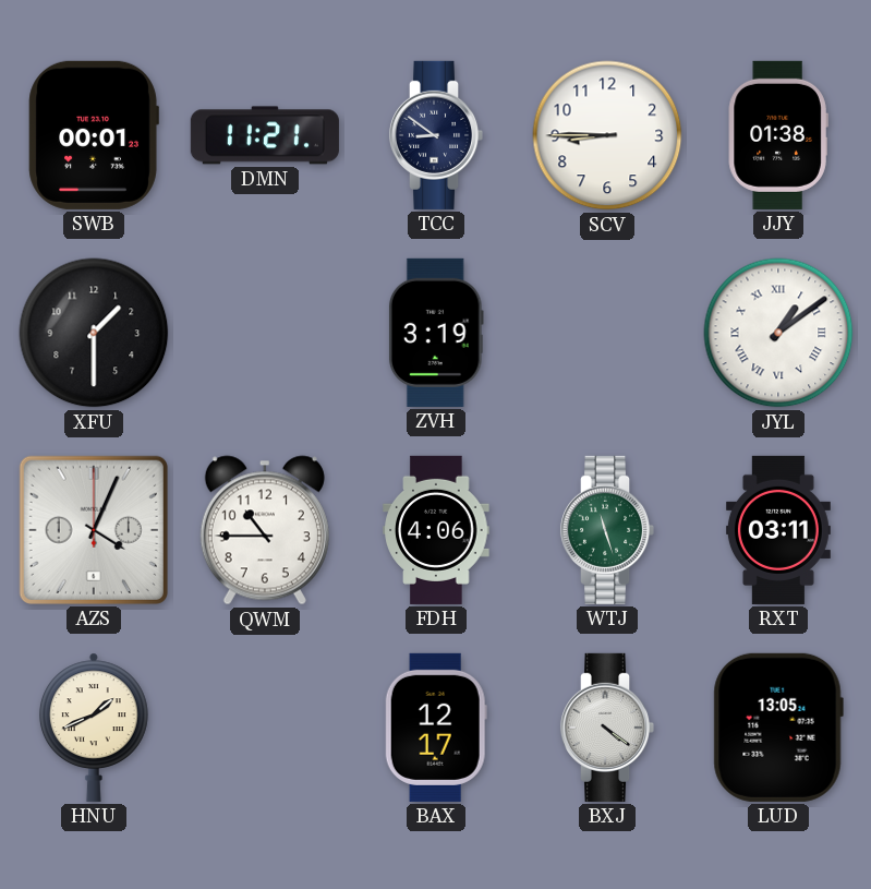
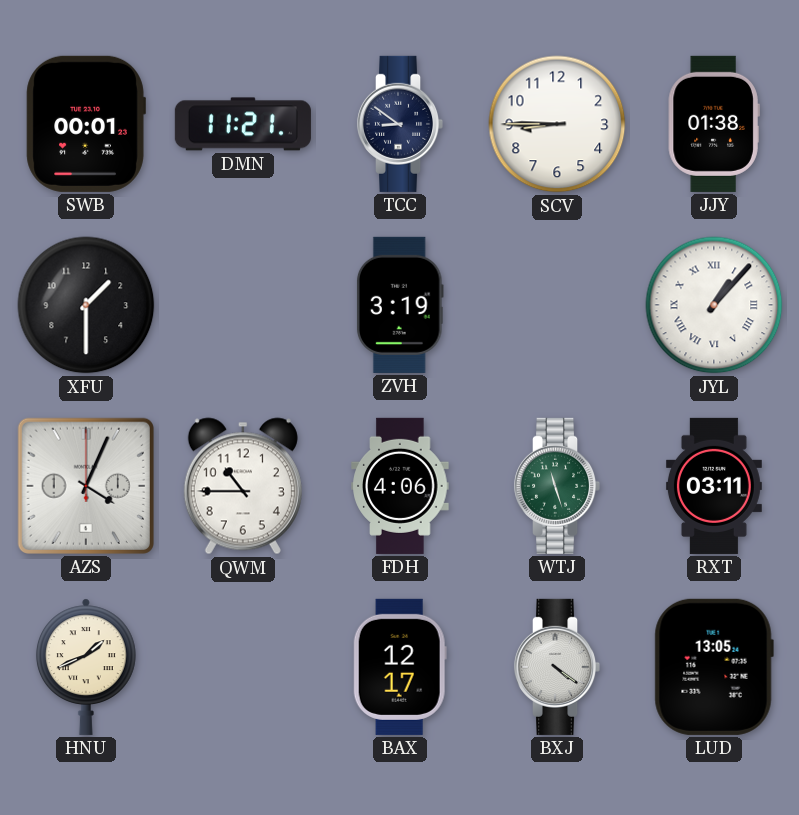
JYL: 1:09 -> 1:07 (714, 305)
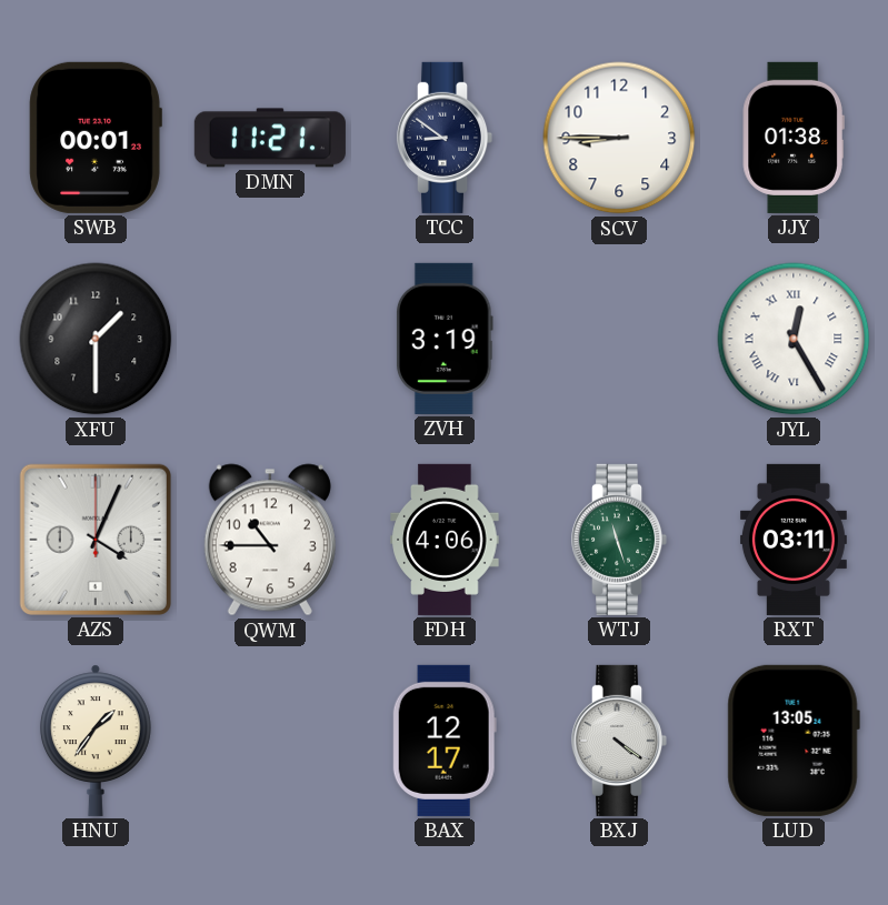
JYL: 1:07 -> 12:25 (794, 339)
HNU: 1:41 -> 1:36 (96, 741)
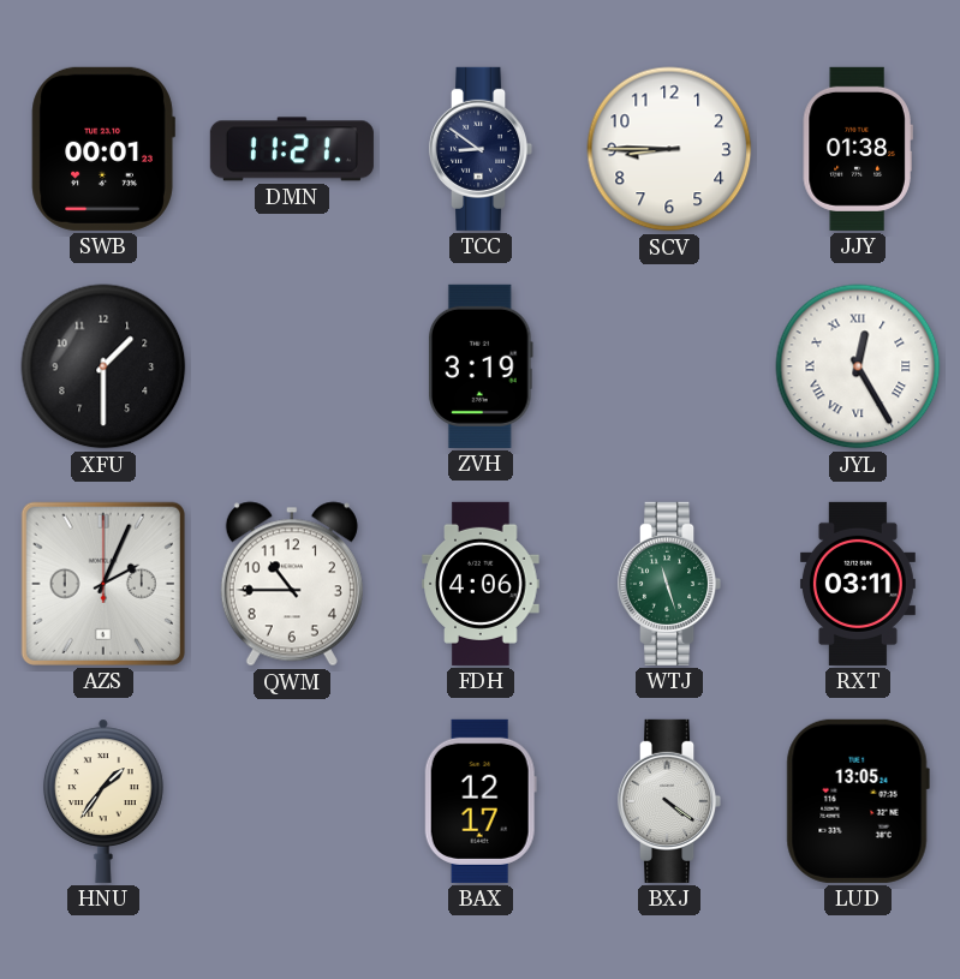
AZS: 4:04 -> 2:04 (103, 584)
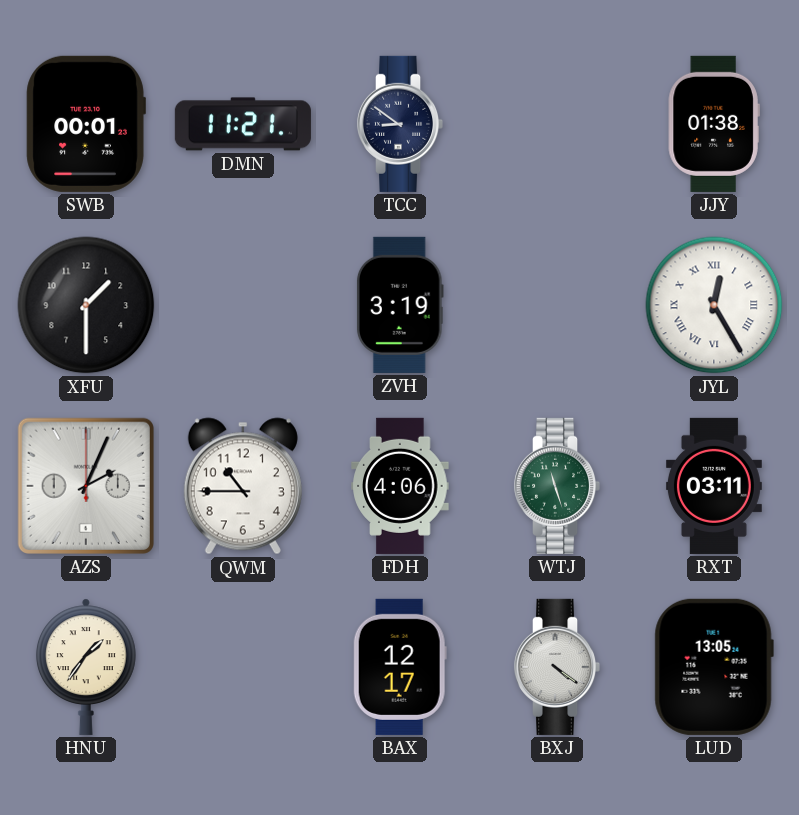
SCV: 8:45 -> none (669, 149)
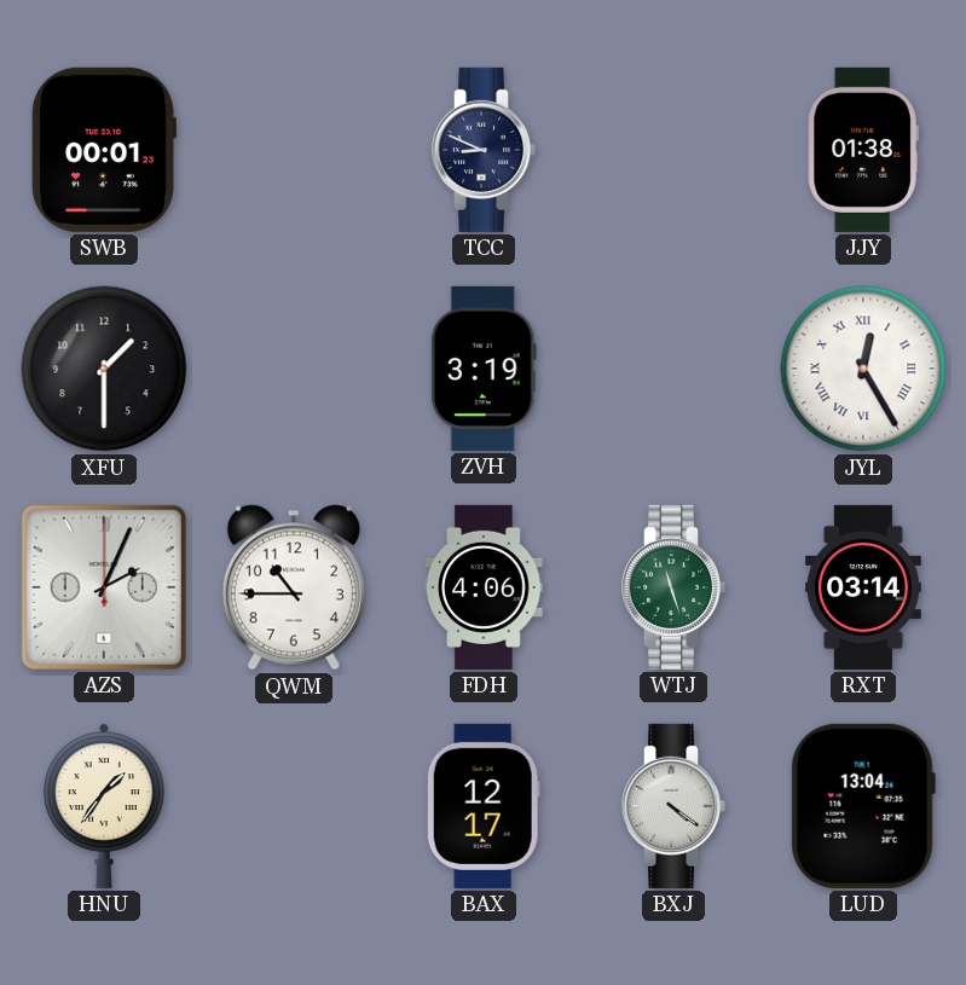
DMN: 11:21 -> none (243, 124)
TCC: 8:51 -> 8:49 (484, 150)
RXT: 03:11 -> 03:14 (863, 587)
LUD: 13:05 -> 13:04 (863, 806)
